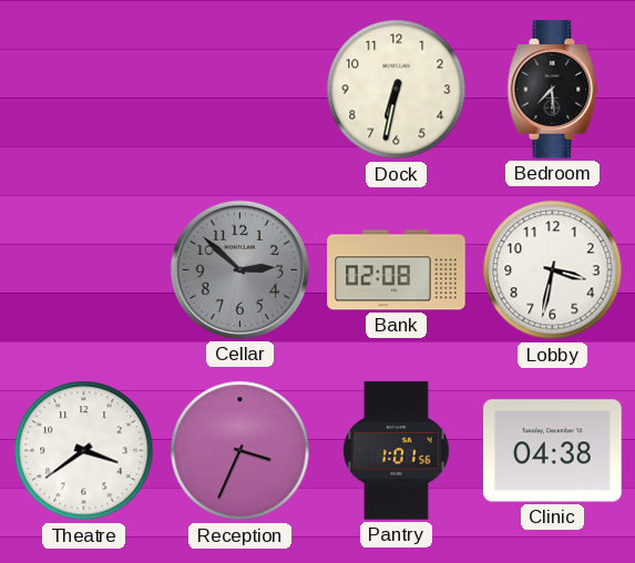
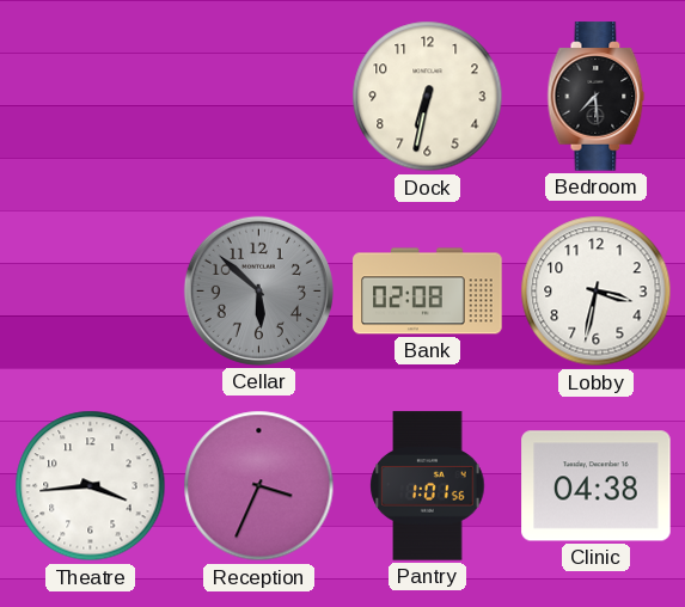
Cellar: 2:52 -> 5:52 (258, 290)
Theatre: 3:39 -> 3:44 (91, 486)
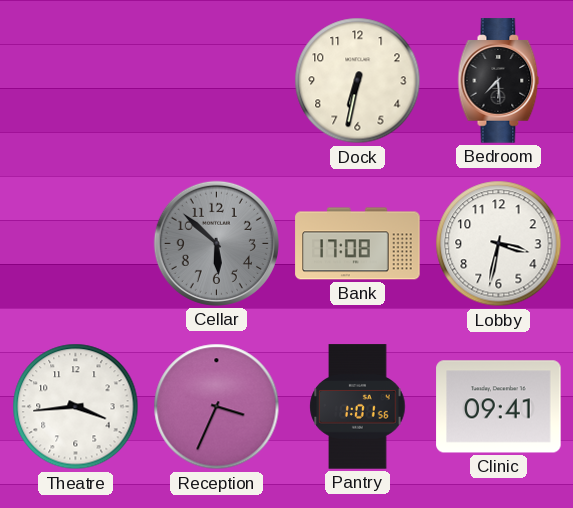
Bank: 02:08 -> 17:08 (358, 244)
Clinic: 04:38 -> 09:41 (499, 407)
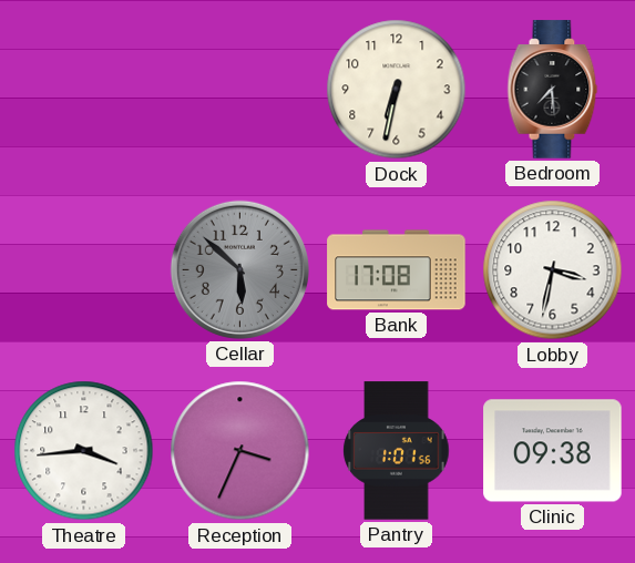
Clinic: 09:41 -> 09:38 (553, 451)
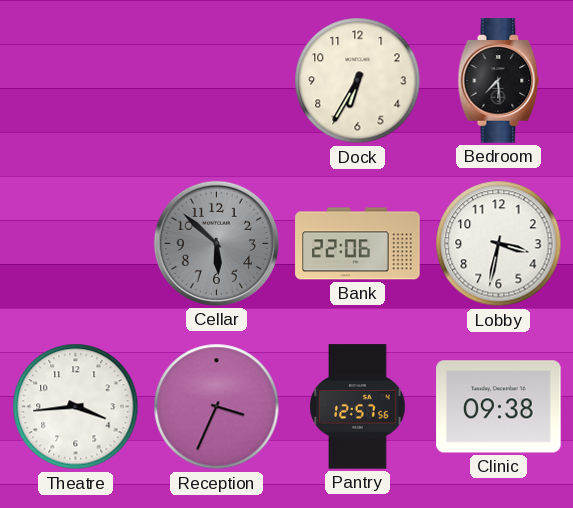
Dock: 6:32 -> 6:35 (358, 81)
Bank: 17:08 -> 22:06 (358, 244)
Pantry: 1:01 -> 12:57 (358, 407)
